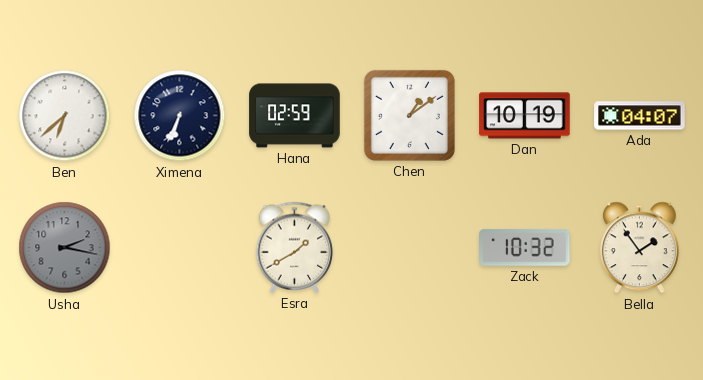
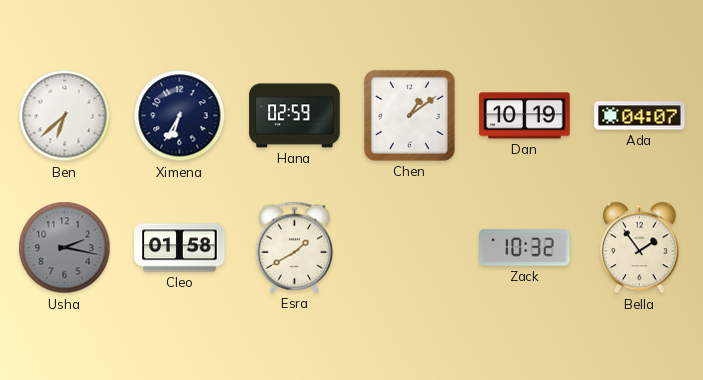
Ximena: 6:34 -> 6:35 (180, 116)
Cleo: none -> 01:58 (180, 248)
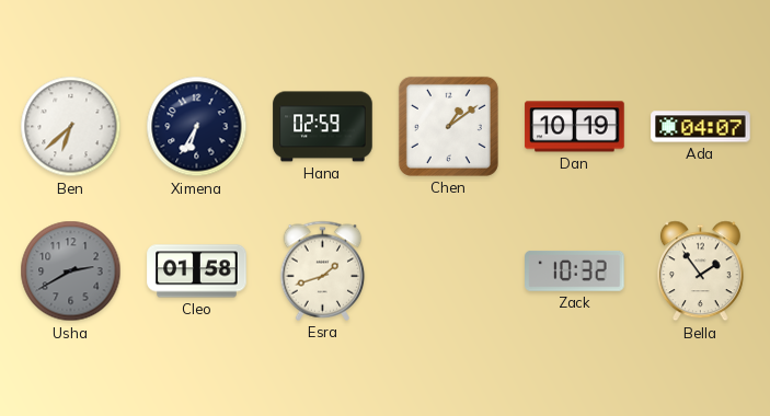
Usha: 2:17 -> 2:40 (71, 271)
Esra: 1:40 -> 1:42 (323, 270)
